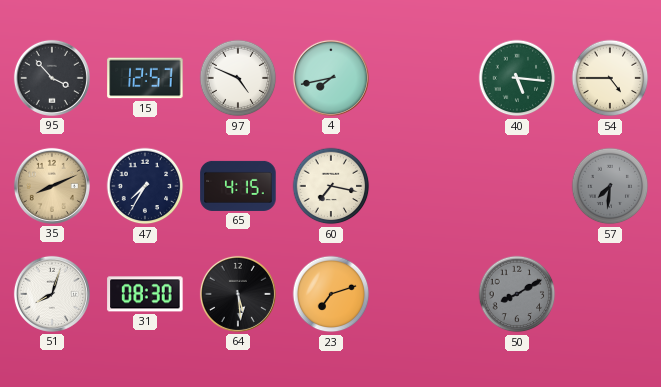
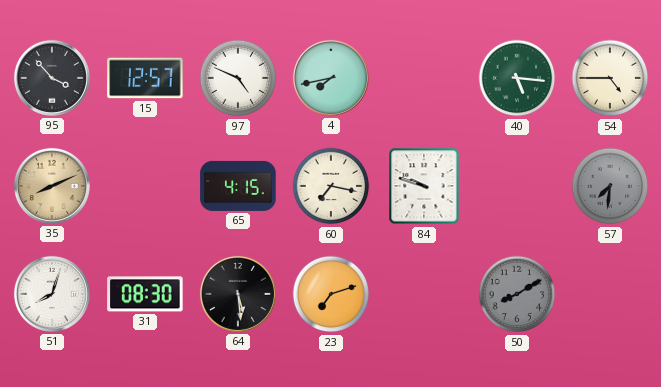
47: 7:35 -> none (145, 186)
84: none -> 9:48 (424, 186)
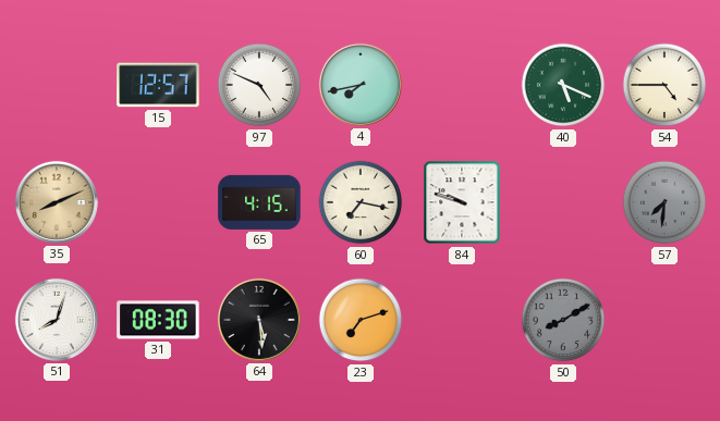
95: 3:53 -> none (52, 78)
40: 5:16 -> 5:19 (563, 85)
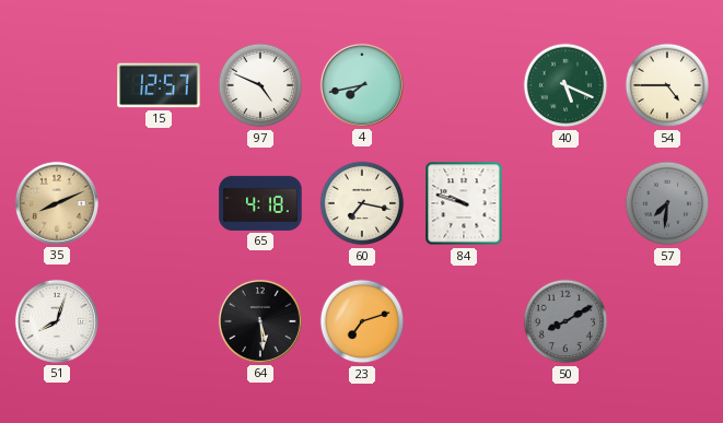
65: 4:15 -> 4:18 (260, 203)
31: 08:30 -> none (158, 320)
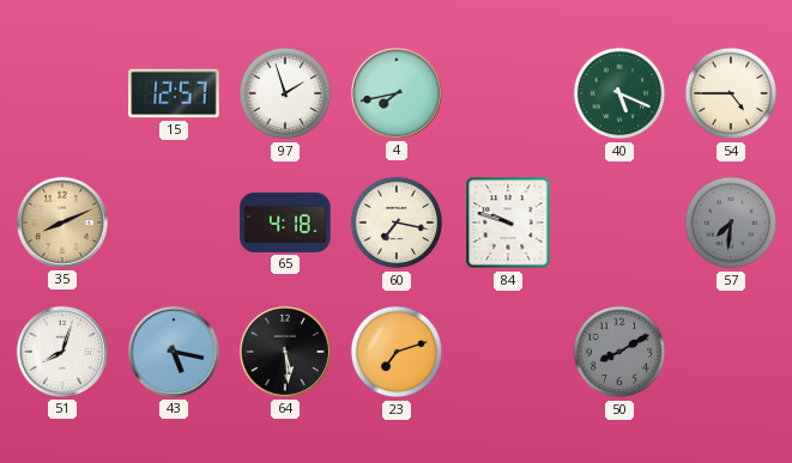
97: 4:49 -> 1:57 (285, 93)
43: none -> 5:17 (174, 352)
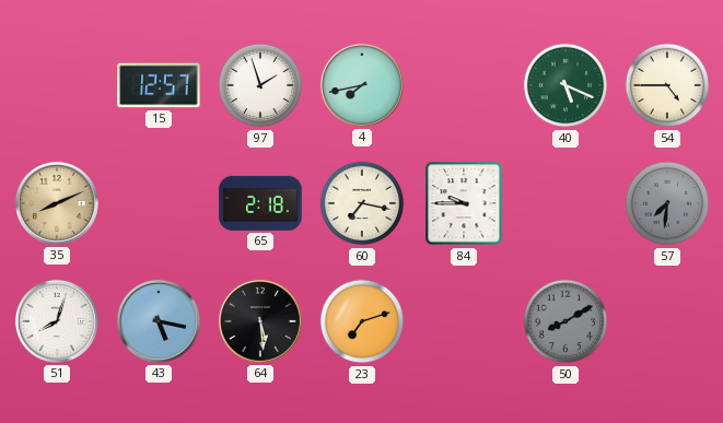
65: 4:18 -> 2:18 (260, 203)
84: 9:48 -> 9:45 (464, 203)
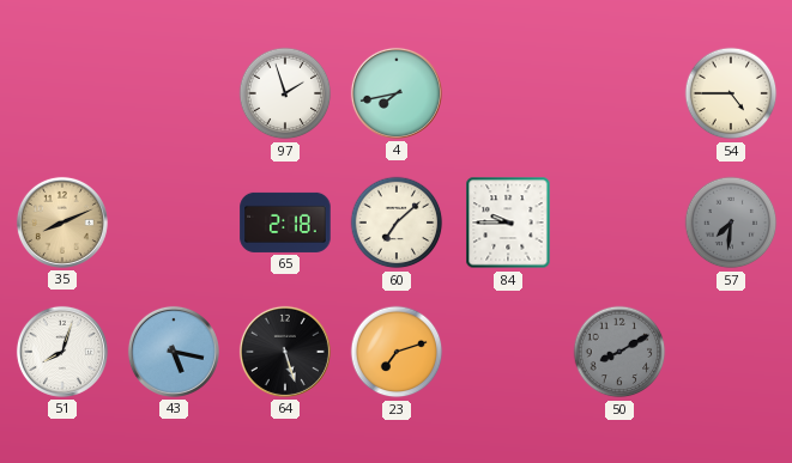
15: 12:57 -> none (159, 85)
40: 5:19 -> none (565, 85)
60: 7:17 -> 7:08 (397, 223)
64: 5:29 -> 5:27 (285, 352)
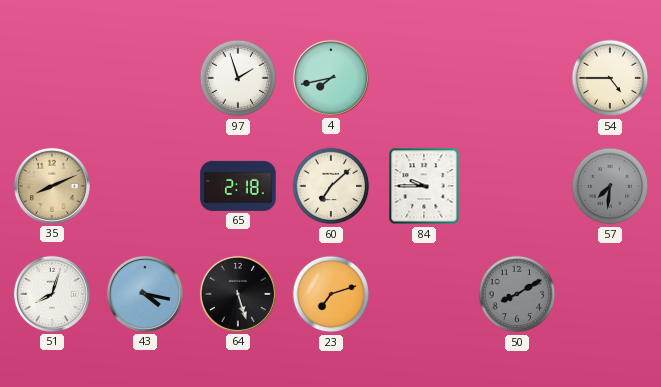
43: 5:17 -> 4:17 (145, 294)
